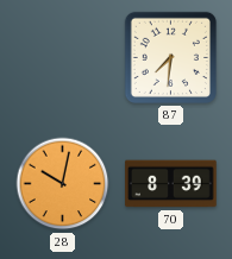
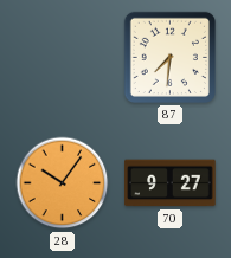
28: 10:02 -> 10:06 (63, 183)
70: 8:39 -> 9:27 (171, 183)
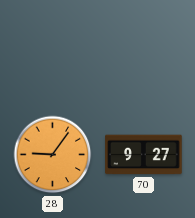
87: 7:31 -> none (169, 57)
28: 10:06 -> 9:06 (53, 155)
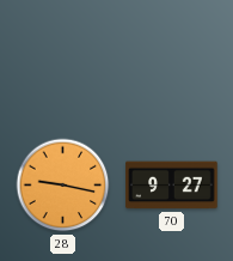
28: 9:06 -> 9:17 (63, 186)
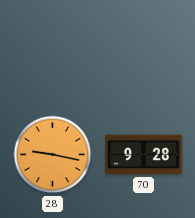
70: 9:27 -> 9:28 (144, 155)
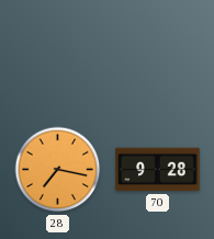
28: 9:17 -> 7:17 (58, 170)
